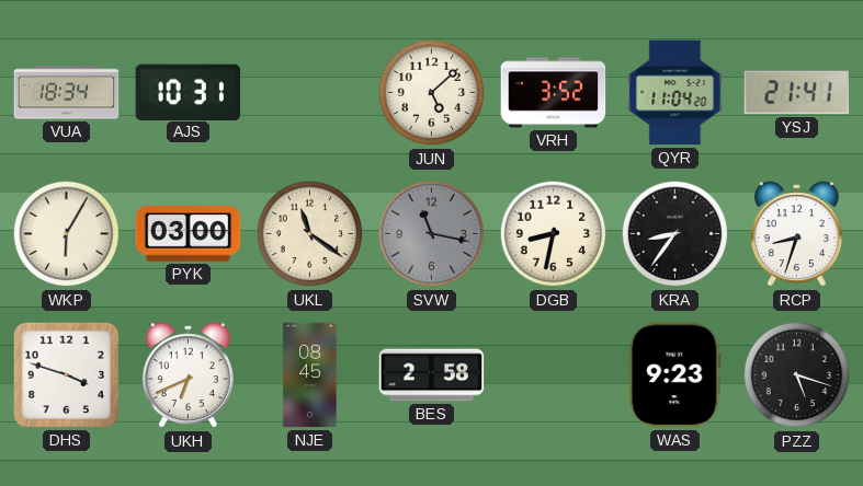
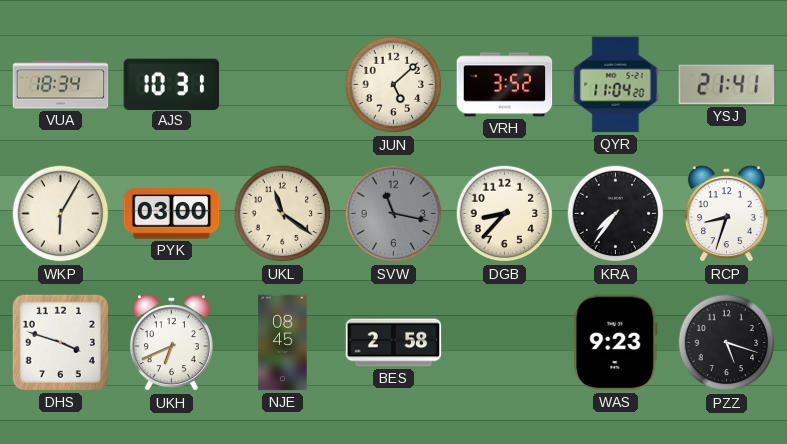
DGB: 8:32 -> 8:37 (505, 214)
KRA: 8:36 -> 7:36 (616, 214)
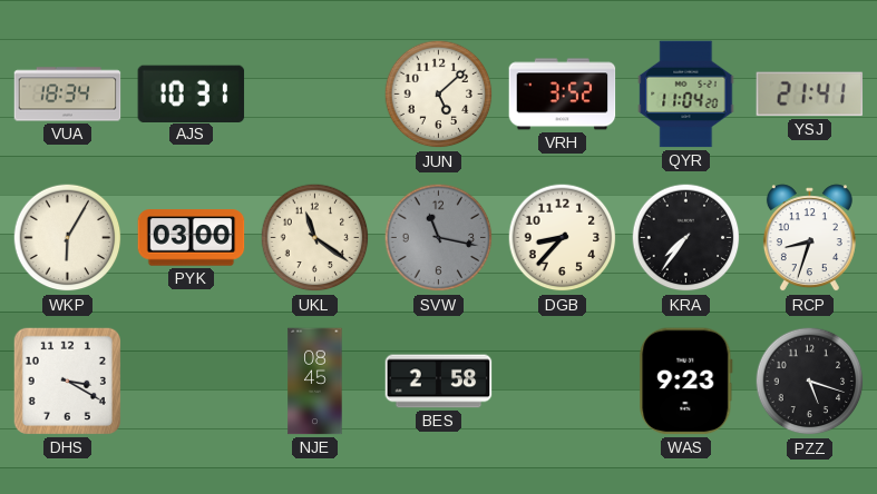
DHS: 3:48 -> 3:20 (67, 381)
UKH: 6:41 -> none (171, 343)
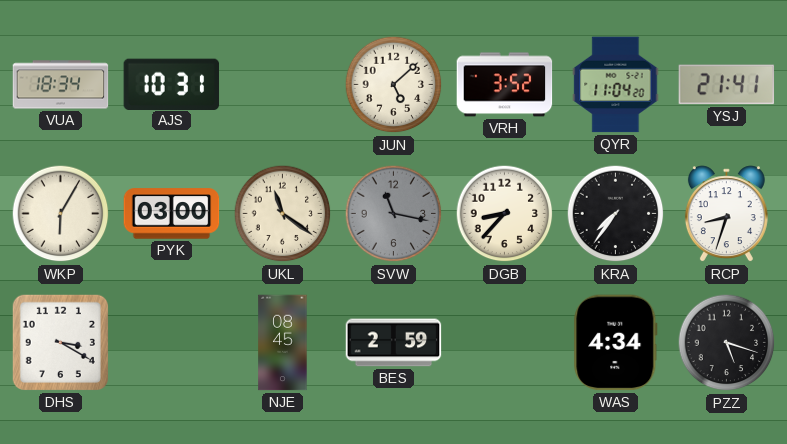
BES: 2:58 -> 2:59 (394, 343)
WAS: 9:23 -> 4:34 (616, 343)
